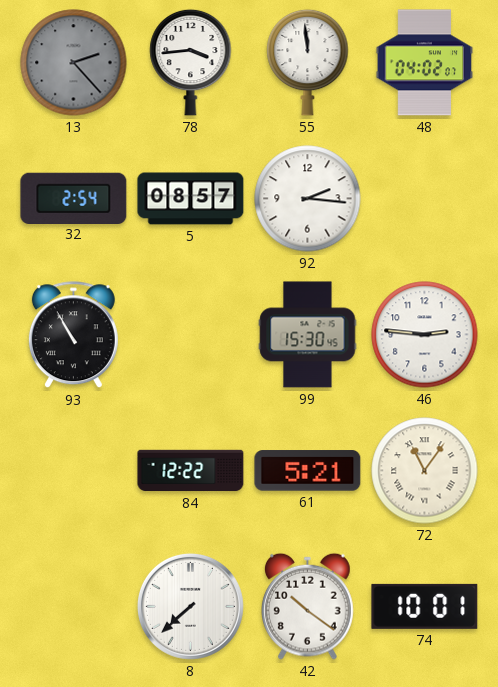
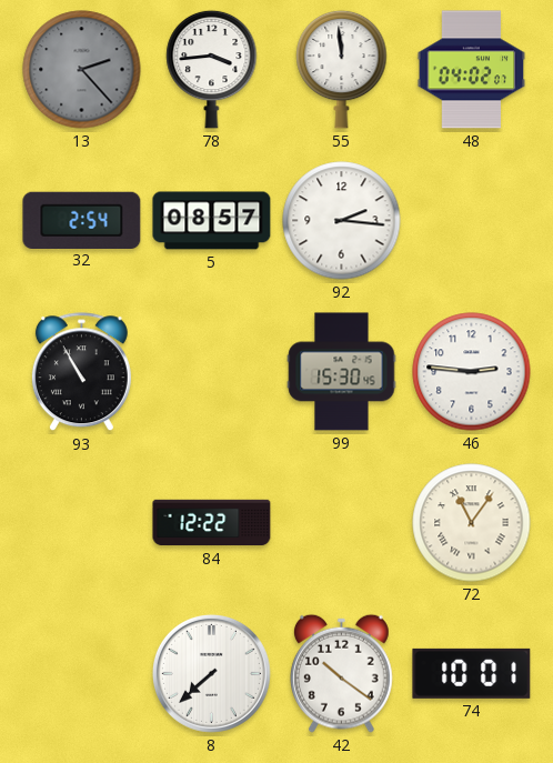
61: 5:21 -> none (308, 471)
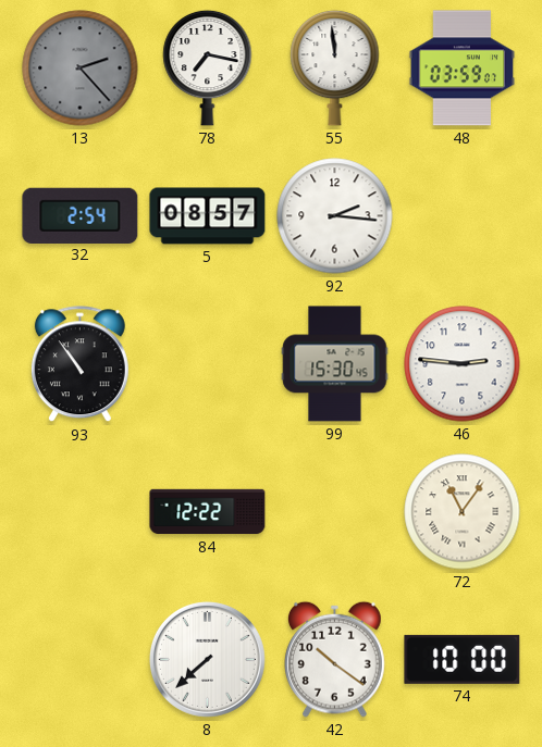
78: 3:44 -> 7:17 (208, 67)
48: 04:02 -> 03:59 (463, 69)
93: 10:55 -> 10:54 (79, 364)
74: 10:01 -> 10:00 (463, 659)
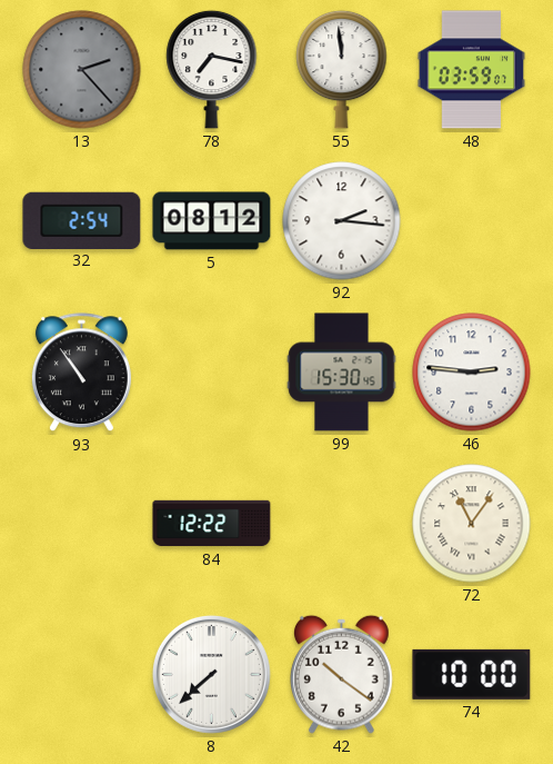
5: 08:57 -> 08:12 (212, 221)
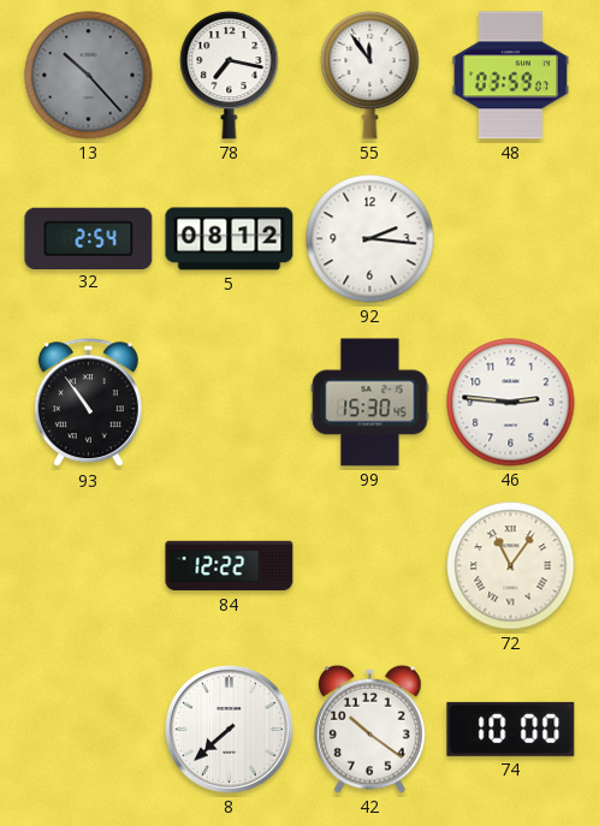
13: 2:23 -> 10:23 (89, 76)
55: 11:59 -> 11:54 (370, 75)
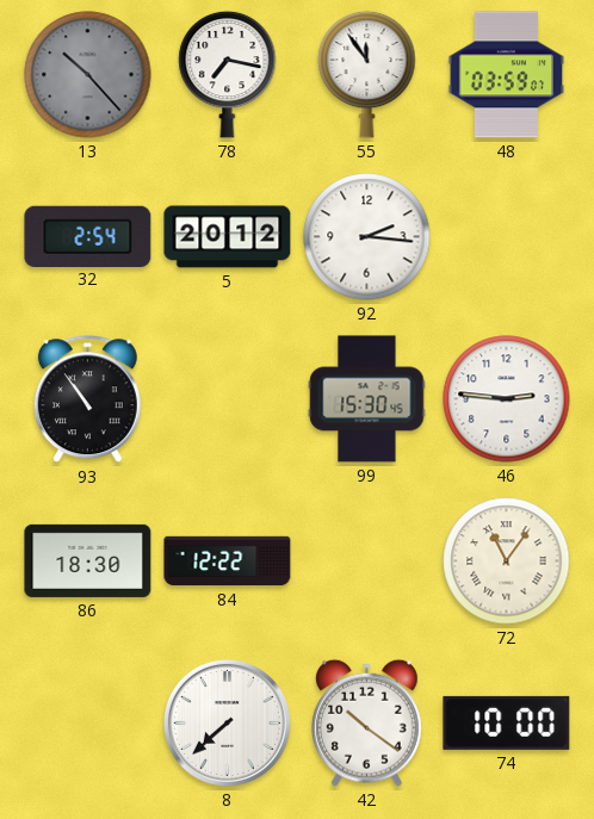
5: 08:12 -> 20:12 (228, 237)
86: none -> 18:30 (88, 560)
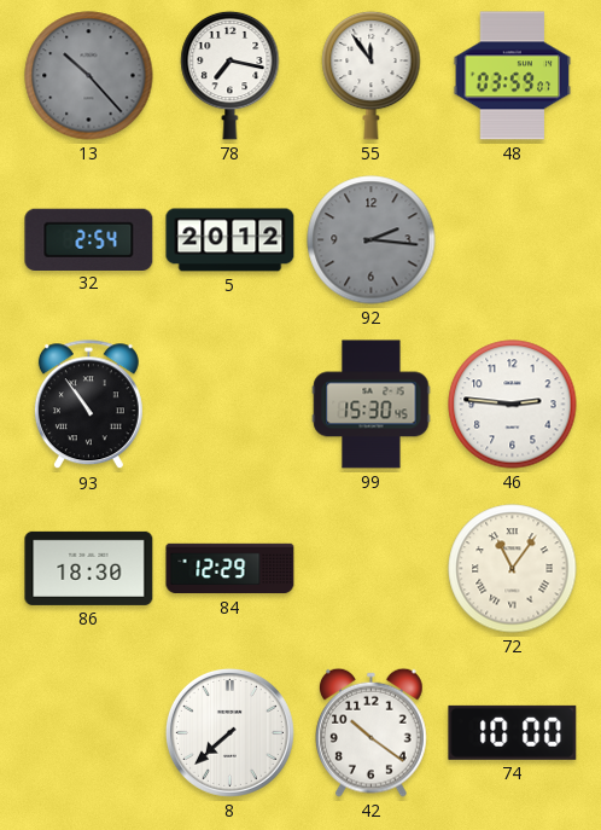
92 dial: white -> grey (372, 240)
84: 12:22 -> 12:29 (231, 569)
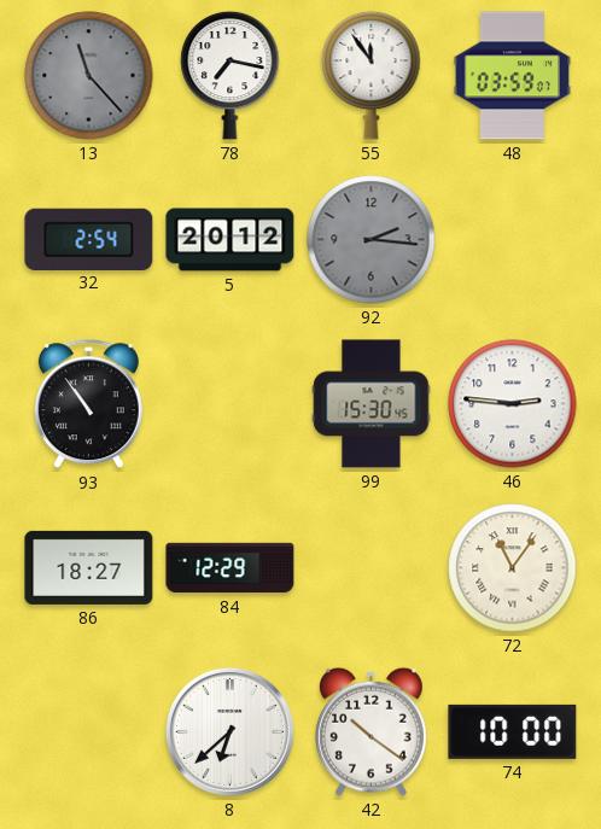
13: 10:23 -> 11:23 (89, 76)
86: 18:30 -> 18:27 (89, 567)
8: 7:38 -> 6:38 (229, 731)
